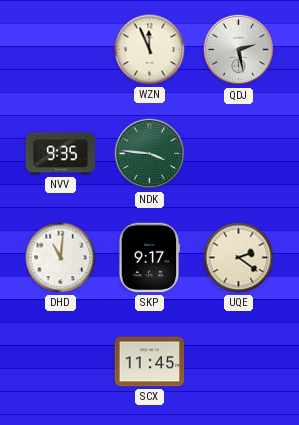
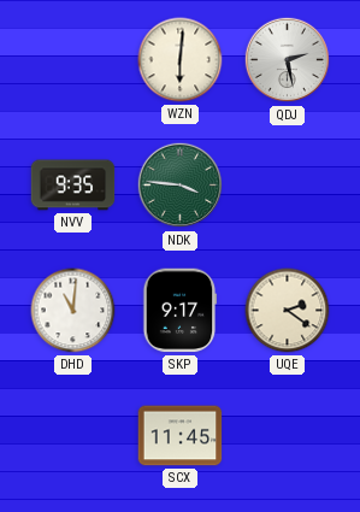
WZN: 11:56 -> 6:01 (181, 60)
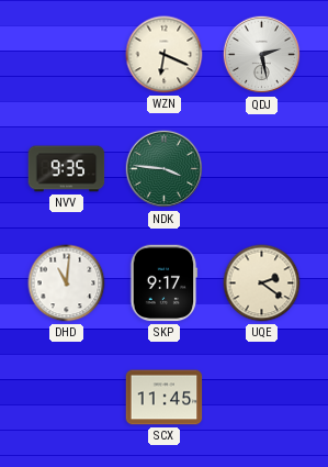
WZN: 6:01 -> 6:19 (165, 55)
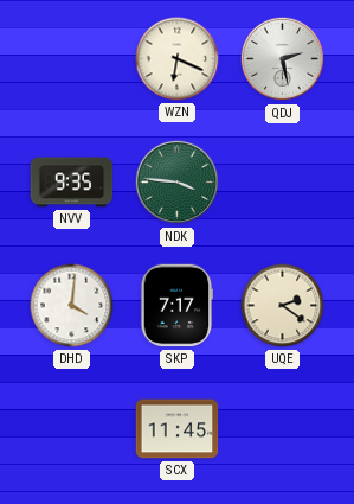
DHD: 11:01 -> 4:01 (72, 306)
SKP: 9:17 -> 7:17 (176, 306)
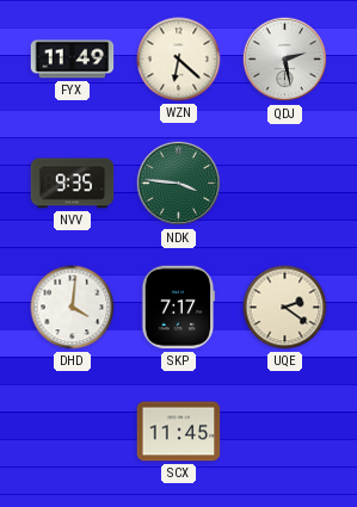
FYX: none -> 11:49 (73, 60)
WZN: 6:19 -> 6:22 (179, 60)
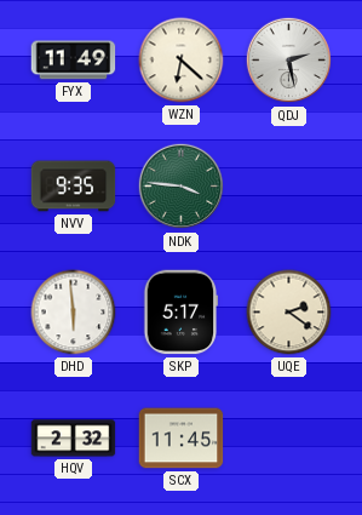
DHD: 4:01 -> 5:59 (74, 313)
SKP: 7:17 -> 5:17 (180, 313)
HQV: none -> 2:32 (74, 439)
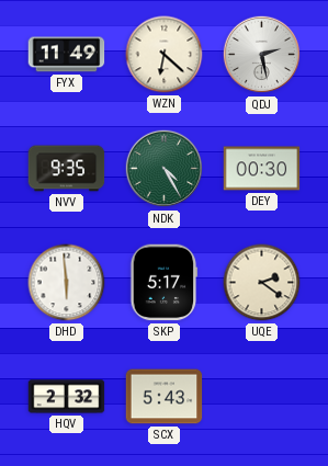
NDK: 3:46 -> 4:25 (165, 169)
DEY: none -> 00:30 (262, 169)
SCX: 11:45 -> 5:43 (165, 397)
